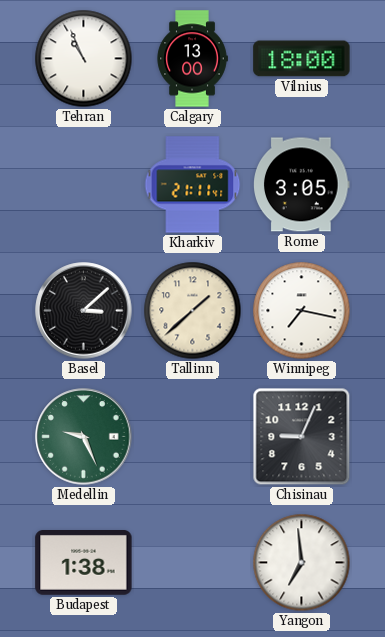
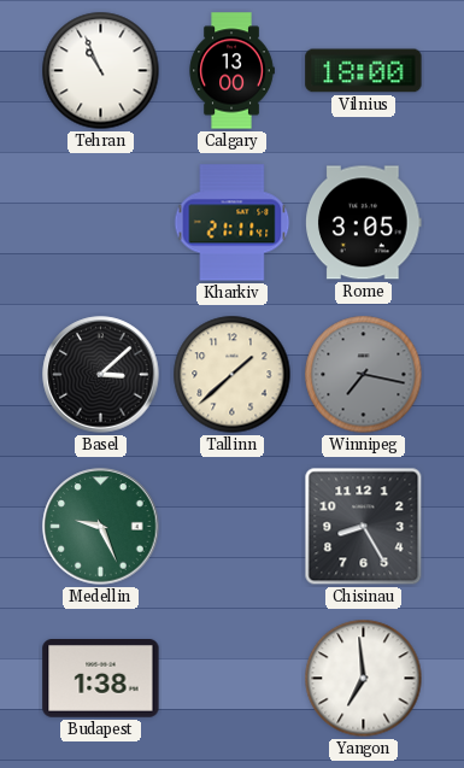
Winnipeg dial: white -> grey (364, 375)
Chisinau: 9:04 -> 8:25 (364, 527)
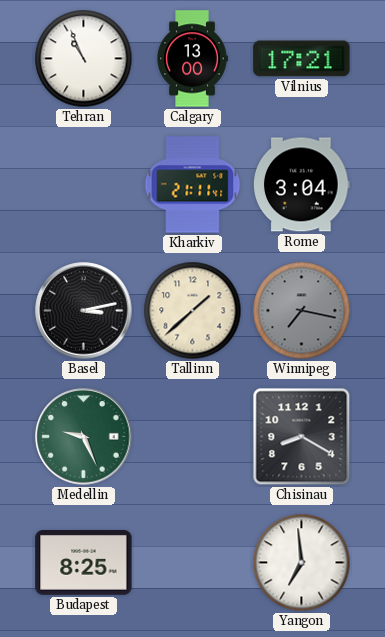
Vilnius: 18:00 -> 17:21 (302, 59)
Rome: 3:05 -> 3:04 (302, 185)
Basel: 3:08 -> 3:13 (84, 311)
Chisinau: 8:25 -> 8:20 (302, 437)
Budapest: 1:38 -> 8:25 (84, 563)
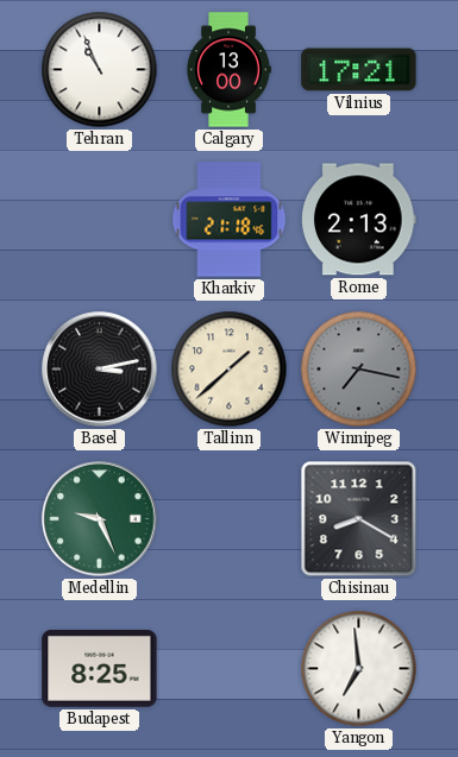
Kharkiv: 21:11 -> 21:18 (230, 220)
Rome: 3:04 -> 2:13 (359, 220)
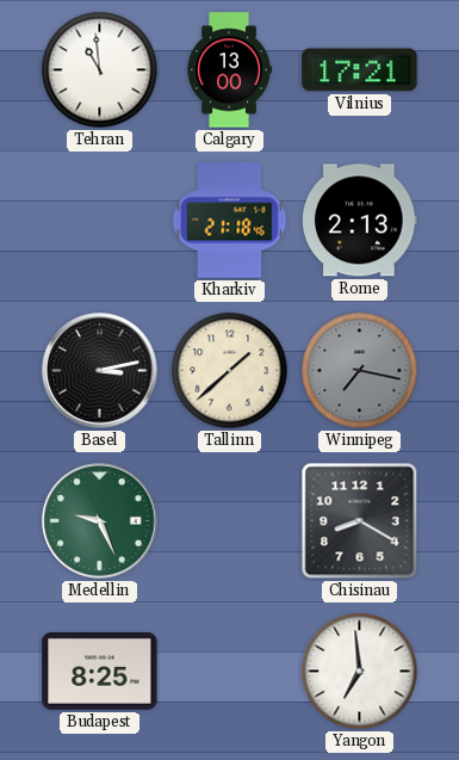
Tehran: 10:56 -> 10:59 (100, 70)
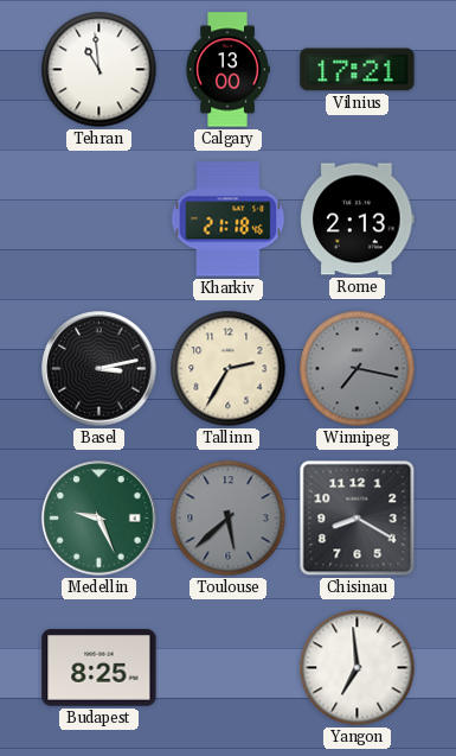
Tallinn: 1:38 -> 2:35 (229, 369)
Toulouse: none -> 5:38 (229, 519)
